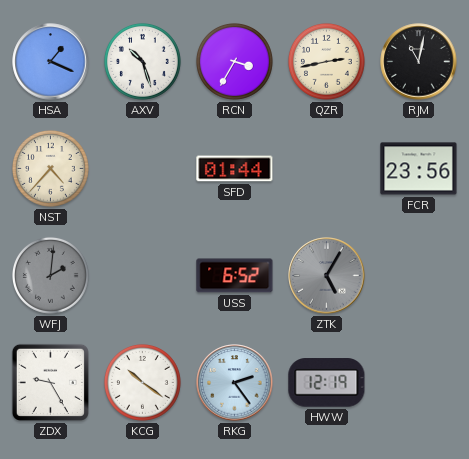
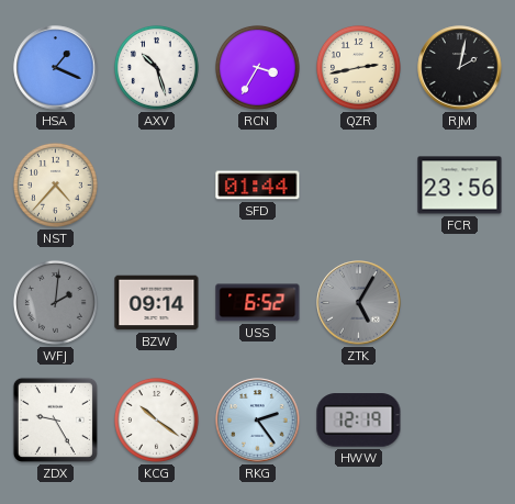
RJM: 11:02 -> 2:02 (460, 68)
BZW: none -> 09:14 (157, 303)
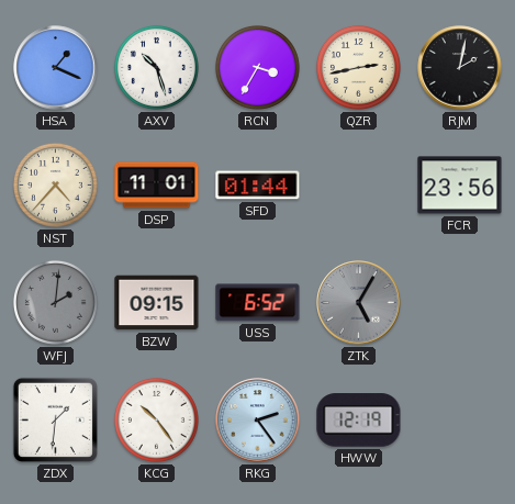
DSP: none -> 11:01 (157, 186)
BZW: 09:14 -> 09:15 (157, 303)
ZDX: 9:25 -> 1:31 (55, 419)
KCG: 10:21 -> 10:24 (156, 419)
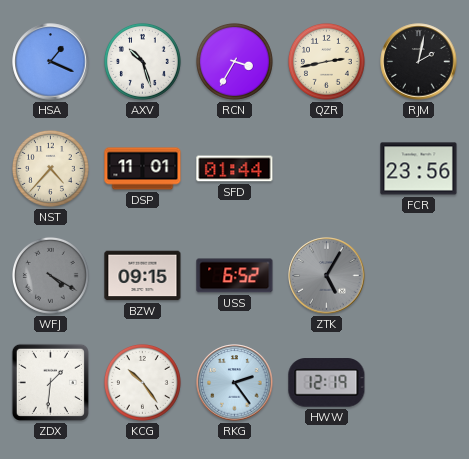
WFJ: 2:01 -> 4:20 (50, 275)
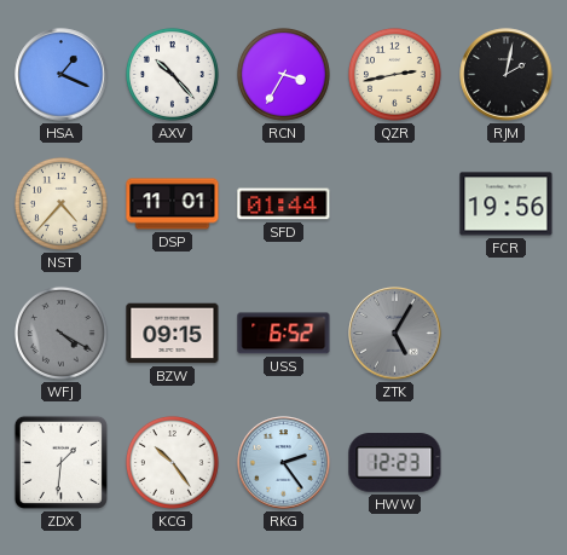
AXV: 10:27 -> 10:23 (172, 74)
FCR: 23:56 -> 19:56 (507, 204)
HWW: 12:19 -> 12:23 (395, 463)
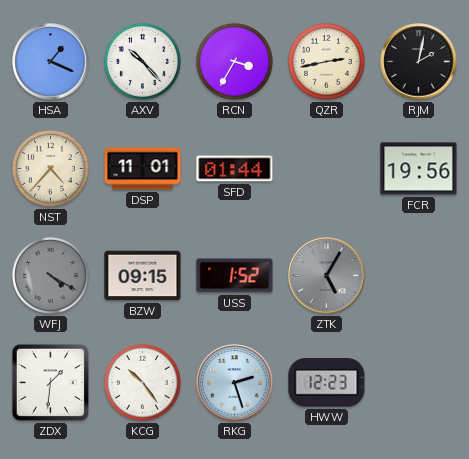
USS: 6:52 -> 1:52 (235, 276)
RKG: 2:24 -> 2:27 (235, 383)
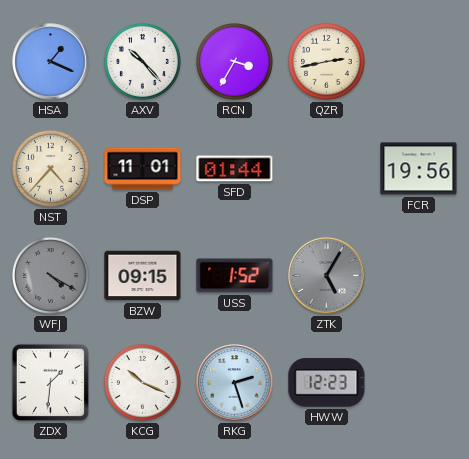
RJM: 2:02 -> none (419, 62)
KCG: 10:24 -> 10:19 (142, 382)
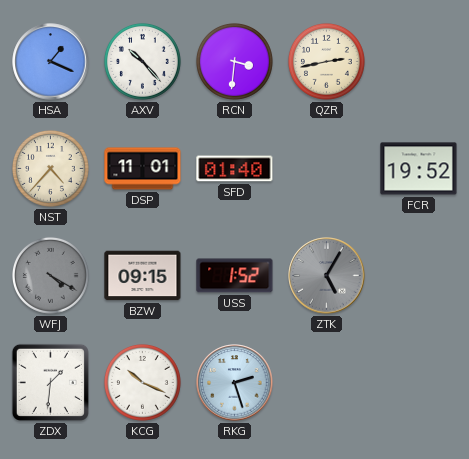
RCN: 3:35 -> 3:31 (234, 61)
SFD: 01:44 -> 01:40 (235, 169)
FCR: 19:56 -> 19:52 (419, 169)
HWW: 12:23 -> none (327, 383)
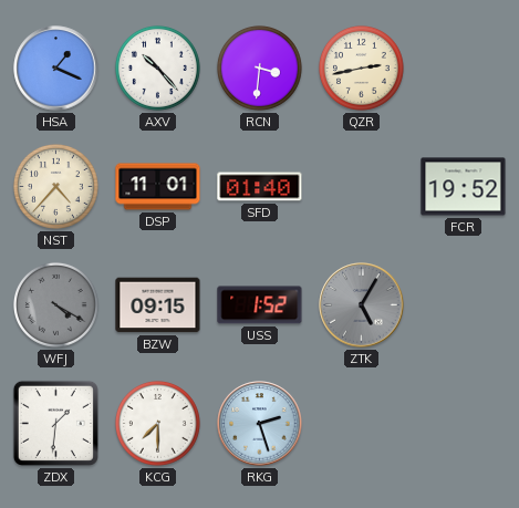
KCG: 10:19 -> 7:30 (157, 423)
